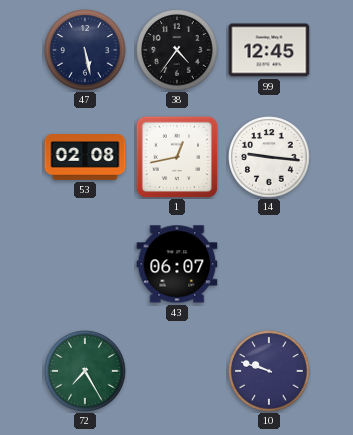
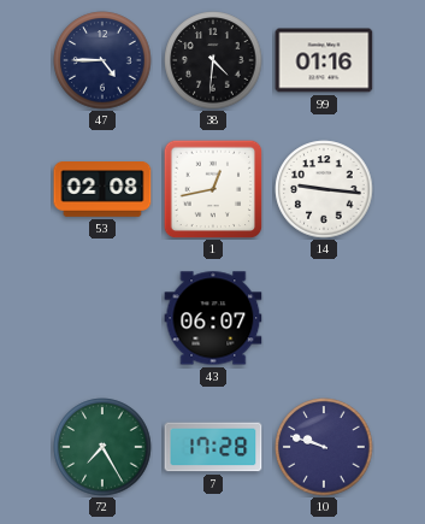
47: 5:28 -> 4:45 (102, 60)
38: 4:36 -> 4:31 (213, 60)
99: 12:45 -> 01:16 (324, 60)
7: none -> 17:28 (213, 447)
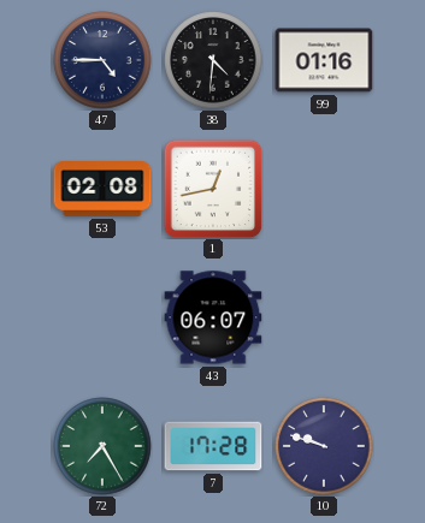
14: 9:16 -> none (324, 189)
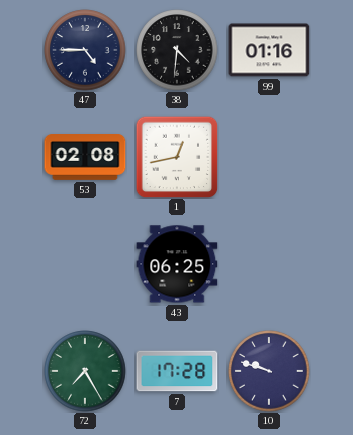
43: 06:07 -> 06:25 (177, 264)
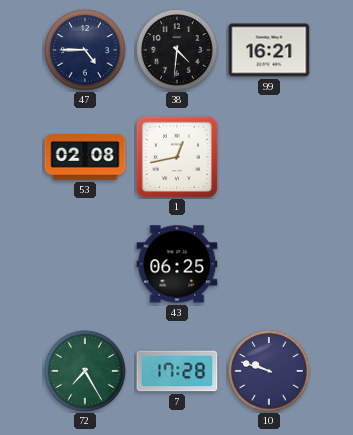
99: 01:16 -> 16:21 (269, 50)
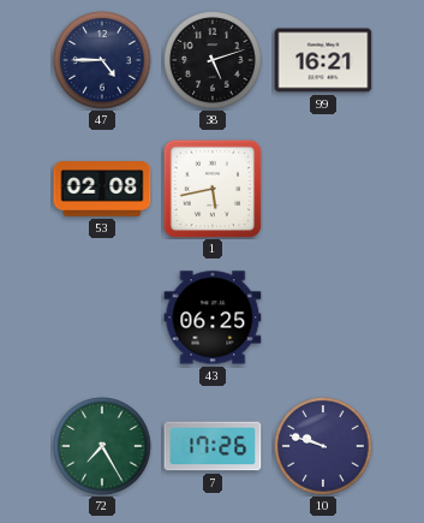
38: 4:31 -> 5:12 (213, 60)
1: 12:43 -> 5:43 (213, 189)
7: 17:28 -> 17:26 (213, 446)
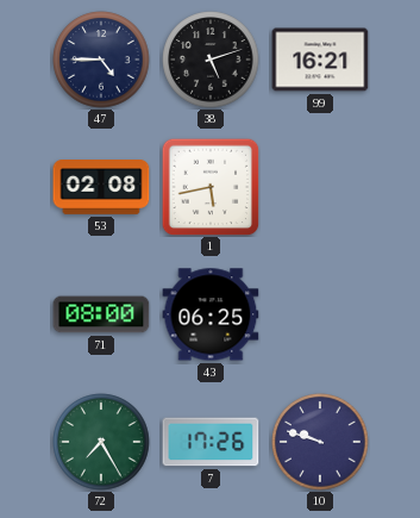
71: none -> 08:00 (101, 314)
